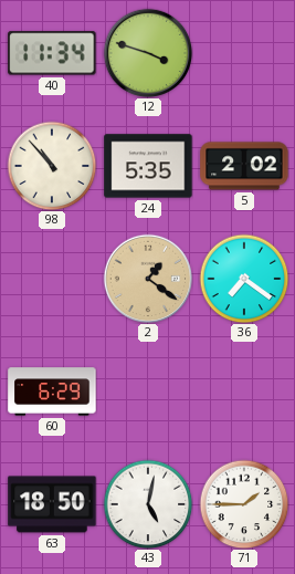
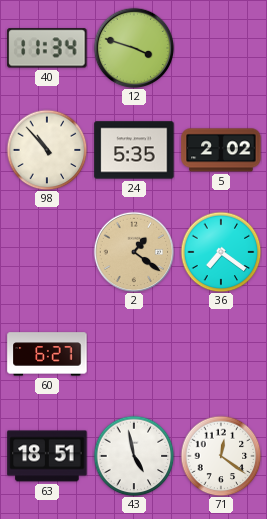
60: 6:29 -> 6:27 (47, 354)
63: 18:50 -> 18:51 (47, 456)
43: 5:02 -> 4:58 (134, 456)
71: 1:45 -> 12:21 (221, 456)
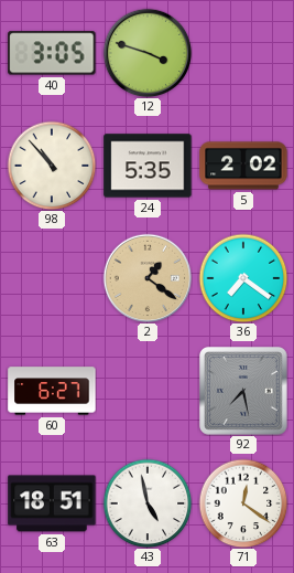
40: 11:34 -> 3:05 (52, 53)
92: none -> 7:28 (244, 392)
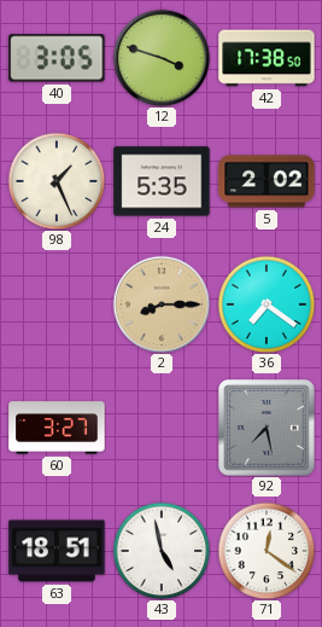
42: none -> 17:38 (267, 58)
98: 10:53 -> 1:26 (57, 181)
2: 1:21 -> 8:15 (162, 304)
60: 6:27 -> 3:27 (57, 428)
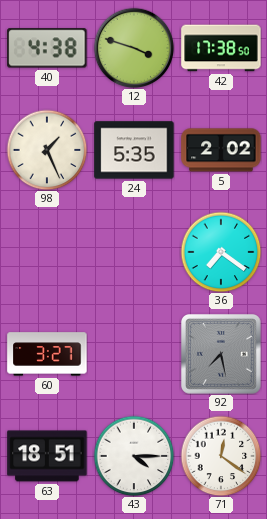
40: 3:05 -> 4:38 (47, 48)
2: 8:15 -> none (162, 304)
43: 4:58 -> 4:15 (134, 456)
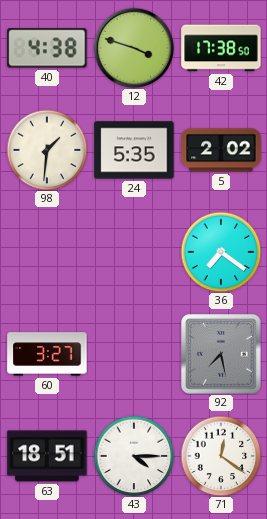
98: 1:26 -> 1:31 (47, 150)
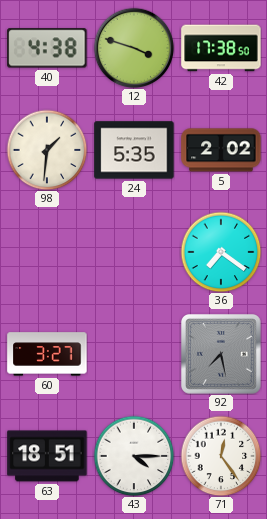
71: 12:21 -> 12:24 (221, 456)
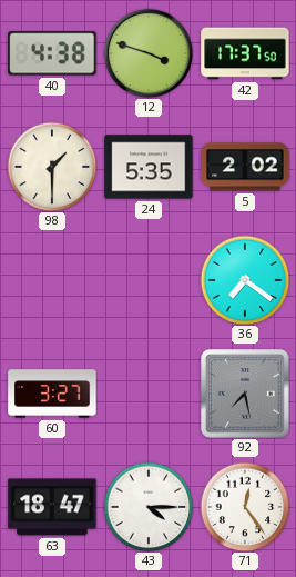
42: 17:38 -> 17:37 (245, 53)
98: 1:31 -> 1:30 (52, 167)
63: 18:51 -> 18:47 (52, 507)
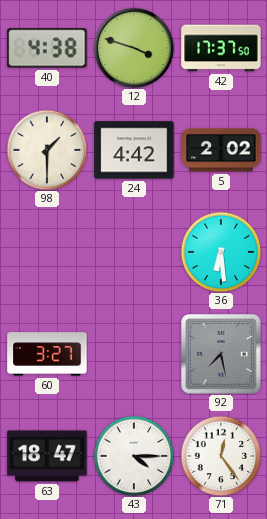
24: 5:35 -> 4:42 (134, 150)
36: 7:21 -> 6:29 (221, 252)
